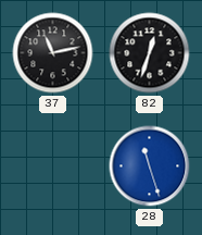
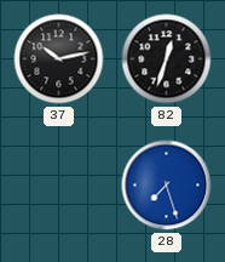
37: 11:13 -> 10:13 (59, 59)
28: 11:27 -> 7:27 (167, 186)
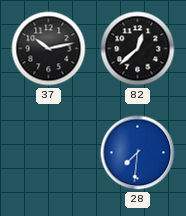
82: 12:33 -> 12:38 (138, 49)
28: 7:27 -> 7:31 (138, 153)
